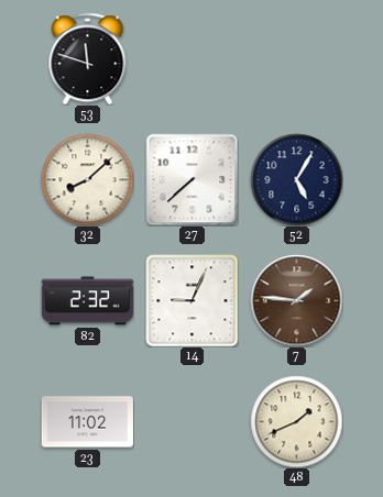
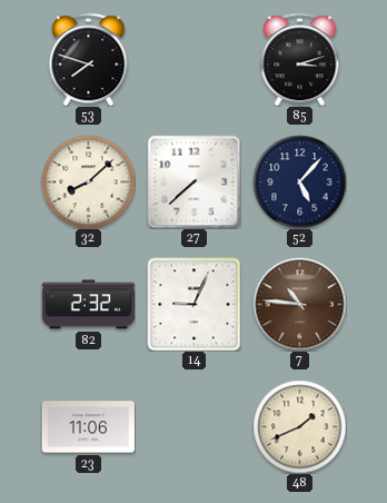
53: 11:48 -> 7:48 (89, 59)
85: none -> 3:12 (300, 59)
52: 5:05 -> 5:07 (299, 181)
7: 1:46 -> 10:46 (299, 304)
23: 11:02 -> 11:06 (88, 427)
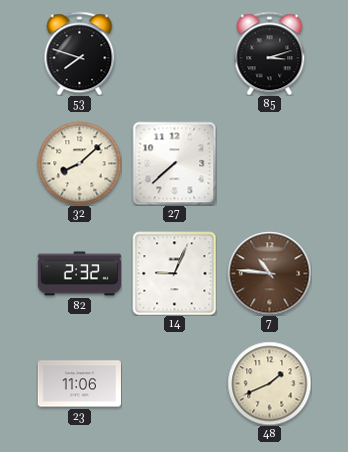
52: 5:07 -> none (299, 181)
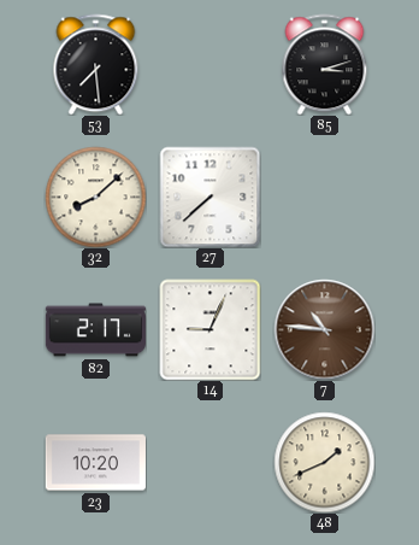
53: 7:48 -> 7:29 (96, 64)
82: 2:32 -> 2:17 (95, 330)
23: 11:06 -> 10:20 (95, 463)
